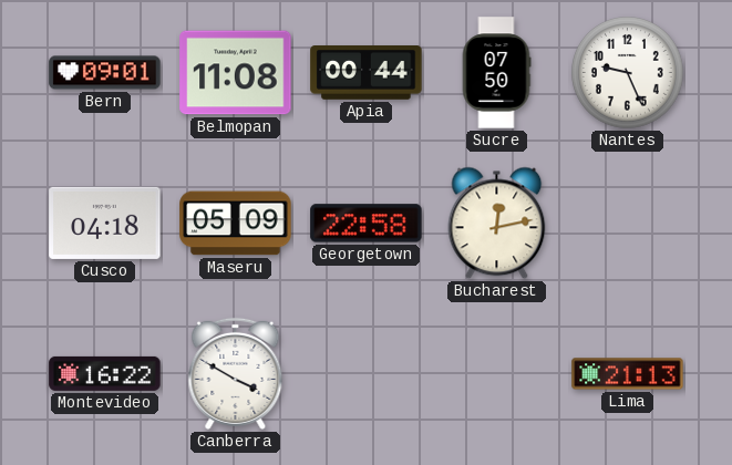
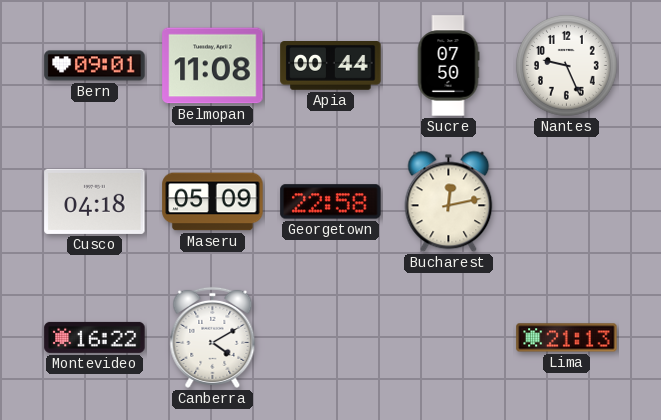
Canberra: 3:50 -> 4:10 (213, 337)
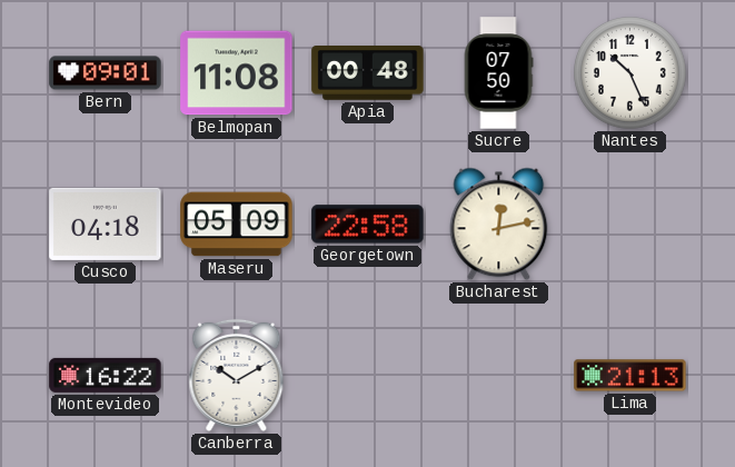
Apia: 00:44 -> 00:48 (368, 73)
Nantes: 9:26 -> 10:26 (630, 73)
Canberra: 4:10 -> 10:10 (237, 375)
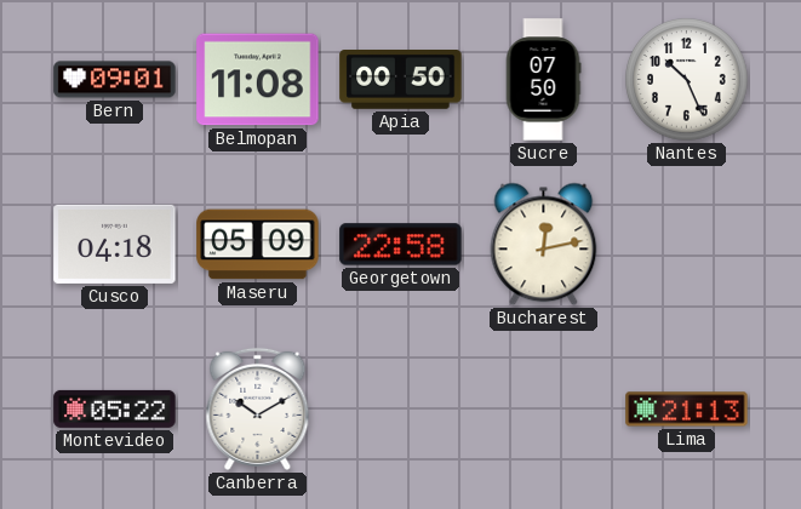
Apia: 00:48 -> 00:50 (401, 80)
Montevideo: 16:22 -> 05:22 (115, 408)
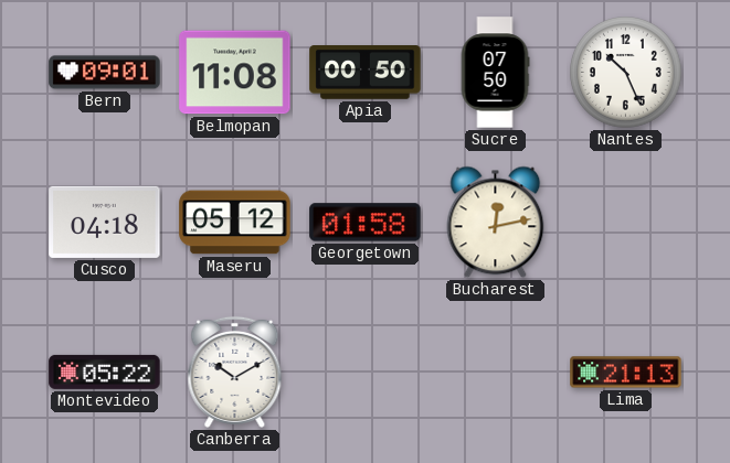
Maseru: 05:09 -> 05:12 (235, 223)
Georgetown: 22:58 -> 01:58 (366, 223)
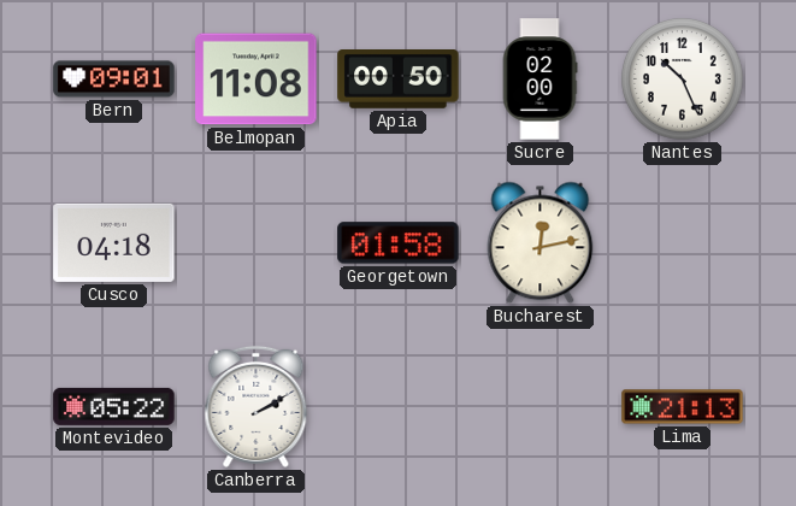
Sucre: 07:50 -> 02:00 (539, 80)
Maseru: 05:12 -> none (235, 223)
Canberra: 10:10 -> 2:10 (257, 406)
